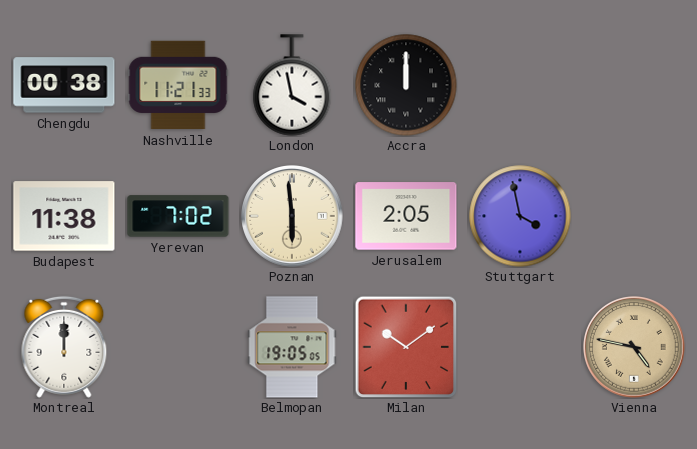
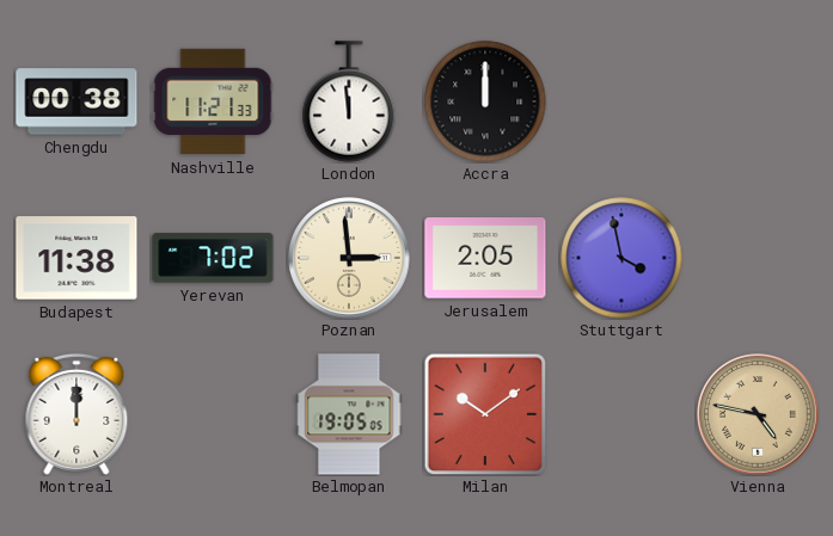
London: 3:58 -> 11:59 (349, 101)
Poznan: 5:59 -> 2:59 (349, 258)
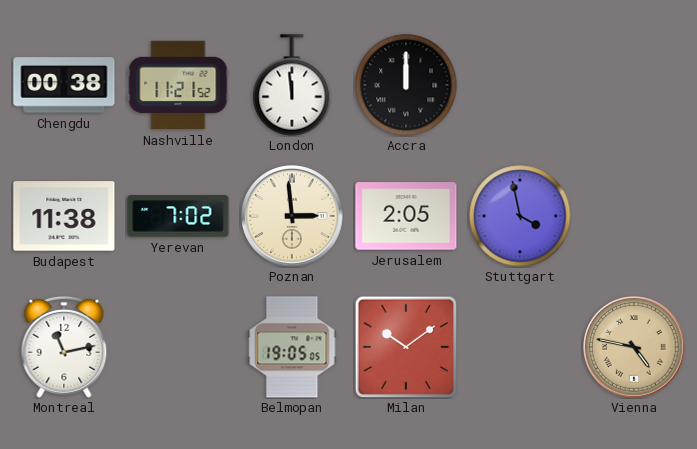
Nashville: 11:21:33 -> 11:21:52 (178, 85)
Montreal: 12:00 -> 11:13 (64, 347)
